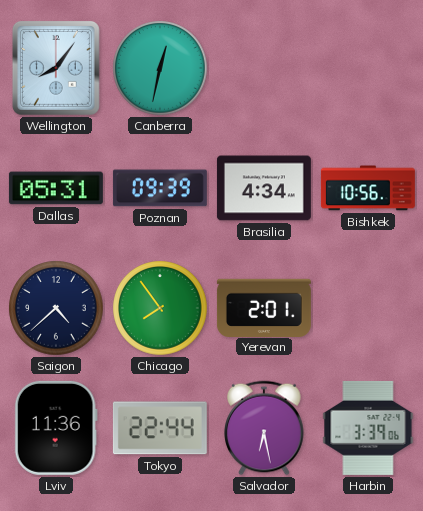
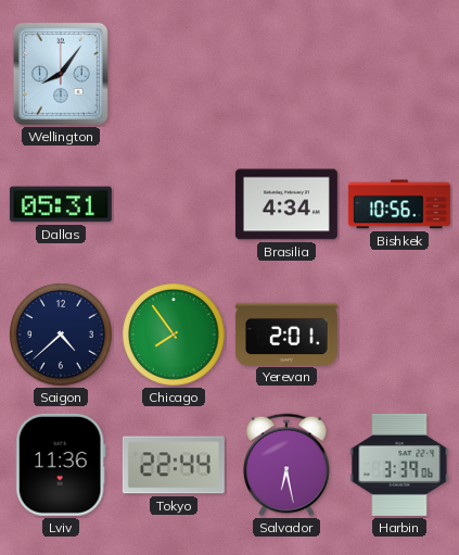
Canberra: 12:32 -> none (160, 68)
Poznan: 09:39 -> none (160, 188)
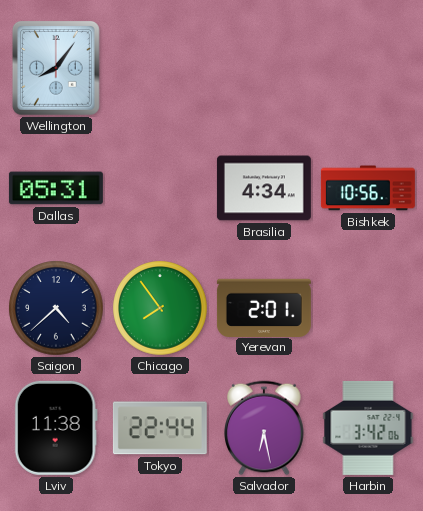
Lviv: 11:36 -> 11:38 (56, 428)
Harbin: 3:39 -> 3:42 (368, 428)
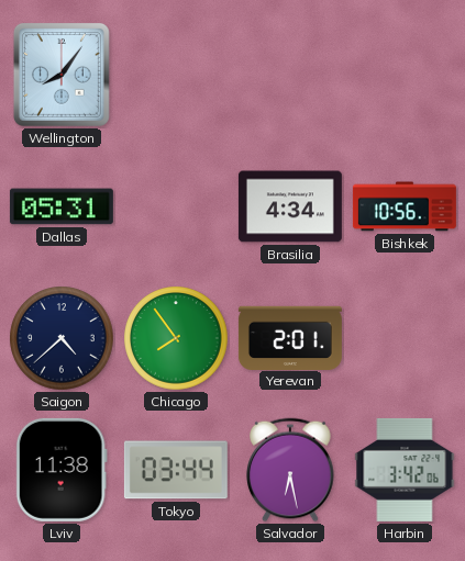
Tokyo: 22:44 -> 03:44 (176, 470)
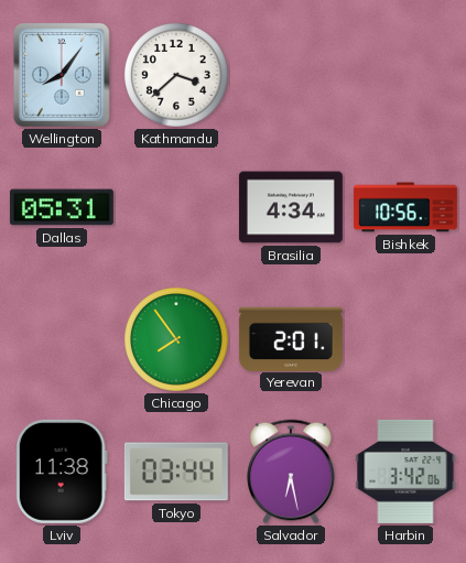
Kathmandu: none -> 3:38 (176, 75)
Saigon: 4:38 -> none (62, 338)
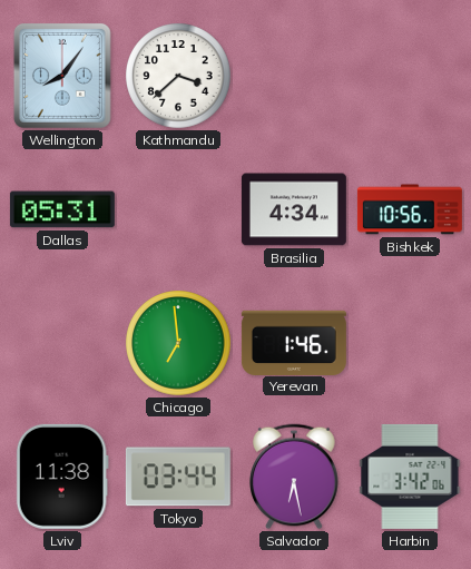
Chicago: 7:54 -> 6:59 (178, 343)
Yerevan: 2:01 -> 1:46 (294, 342)
